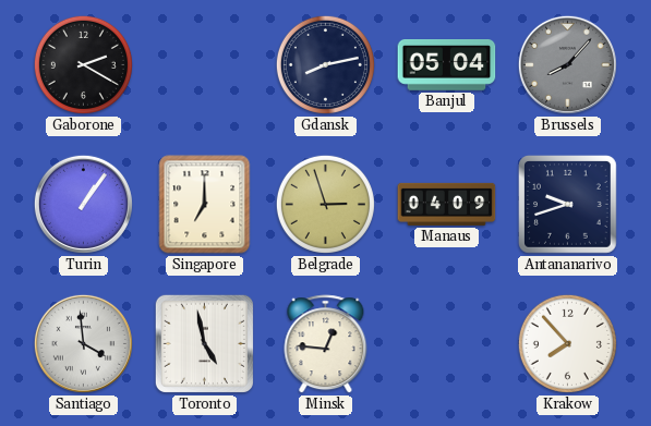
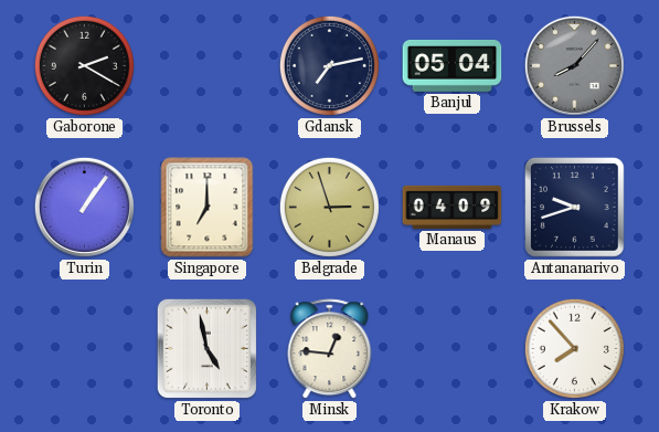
Gdansk: 8:13 -> 7:13 (329, 65)
Santiago: 3:59 -> none (83, 343)
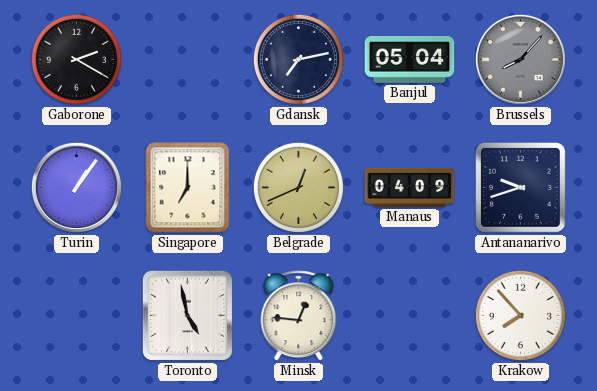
Belgrade: 2:57 -> 12:41 (298, 187)
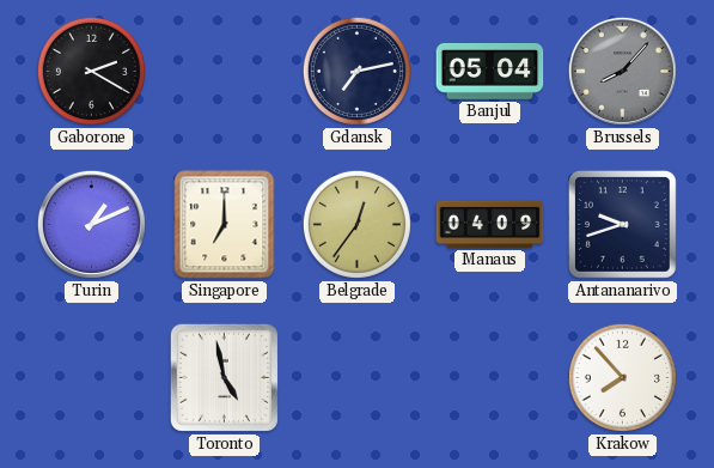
Turin: 1:06 -> 1:11 (91, 224)
Belgrade: 12:41 -> 12:36 (356, 224)
Minsk: 12:46 -> none (299, 316)
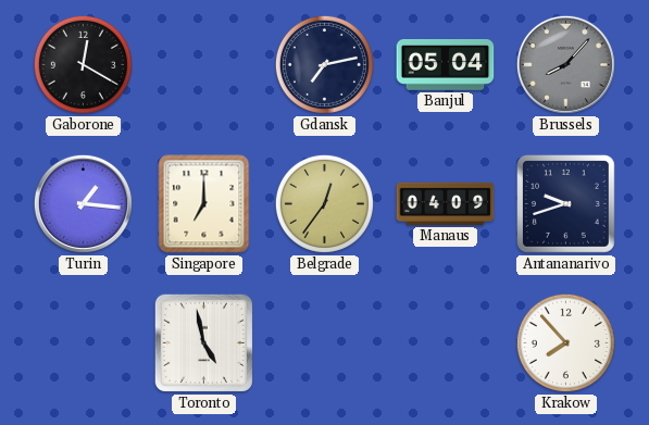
Gaborone: 2:20 -> 12:20 (83, 64)
Turin: 1:11 -> 1:16 (83, 203)
